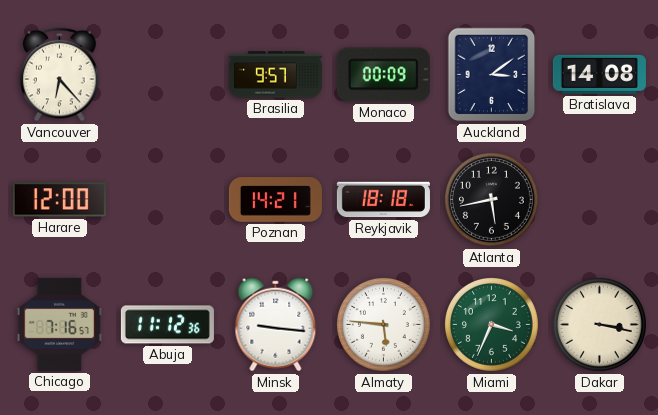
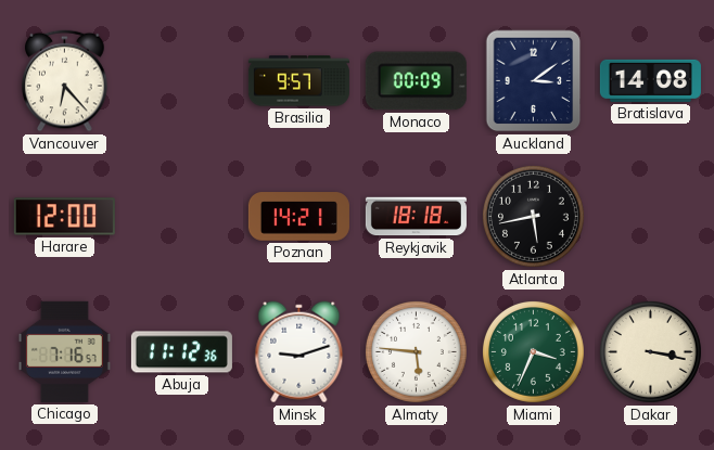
Minsk: 9:16 -> 9:12 (299, 352)
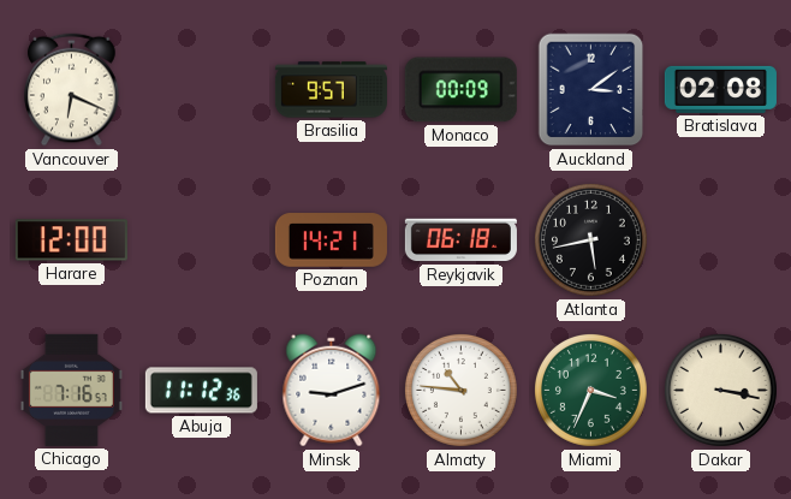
Vancouver: 6:23 -> 6:19 (72, 90)
Bratislava: 14:08 -> 02:08 (720, 89)
Reykjavik: 18:18 -> 06:18 (460, 240)
Almaty: 5:46 -> 10:46 (460, 390)
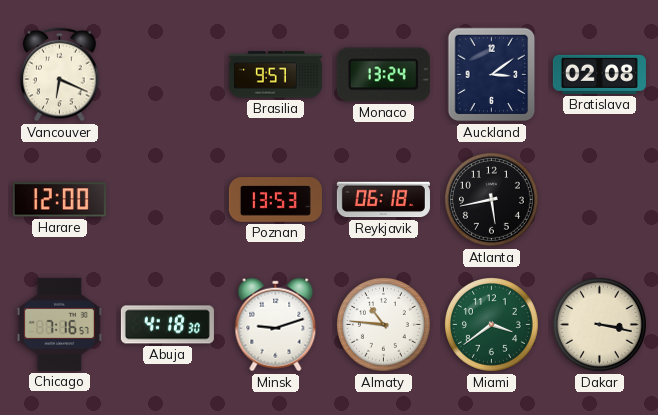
Monaco: 00:09 -> 13:24 (383, 75)
Poznan: 14:21 -> 13:53 (275, 200)
Abuja: 11:12 -> 4:18 (167, 325)
Miami: 3:34 -> 3:39 (491, 324)
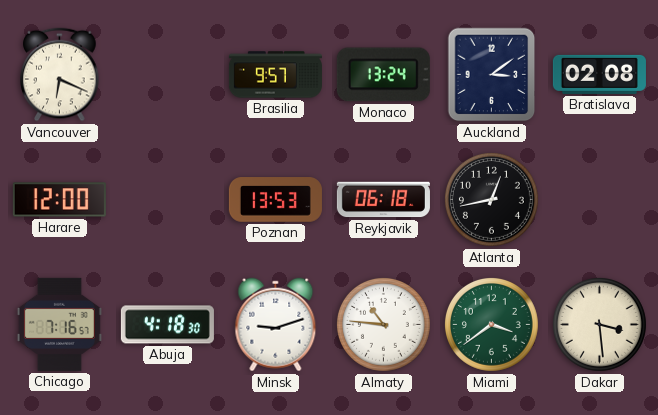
Atlanta: 5:43 -> 12:43 (491, 199)
Dakar: 3:17 -> 3:29 (599, 324)
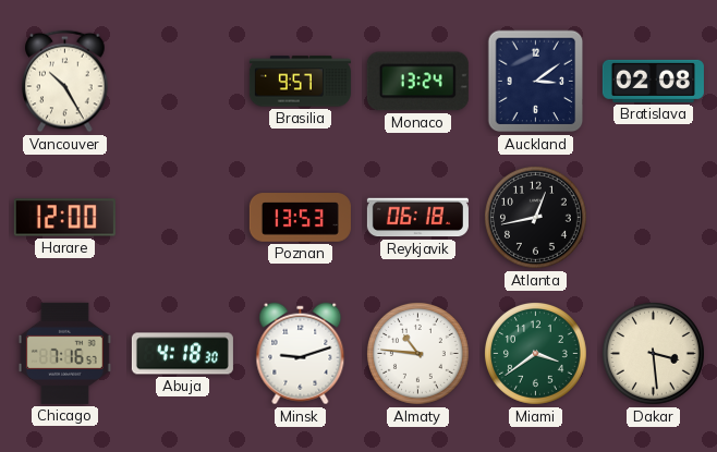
Vancouver: 6:19 -> 10:25 (65, 82)
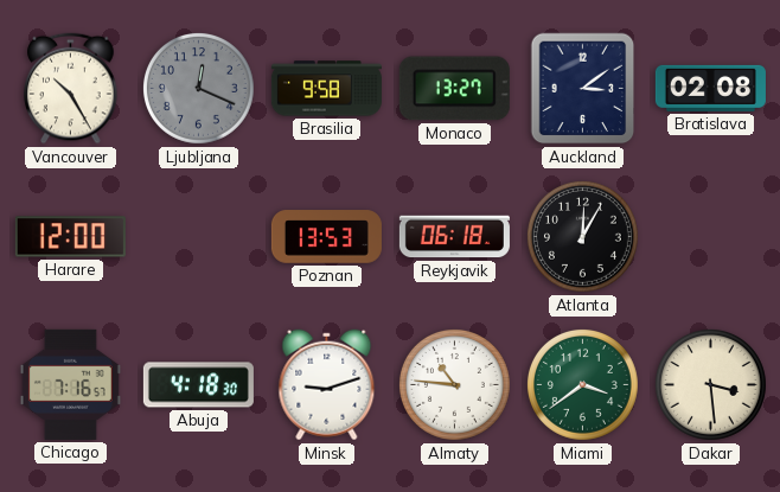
Ljubljana: none -> 12:19 (198, 88)
Brasilia: 9:57 -> 9:58 (326, 89)
Monaco: 13:24 -> 13:27 (454, 89)
Atlanta: 12:43 -> 12:05 (582, 236)
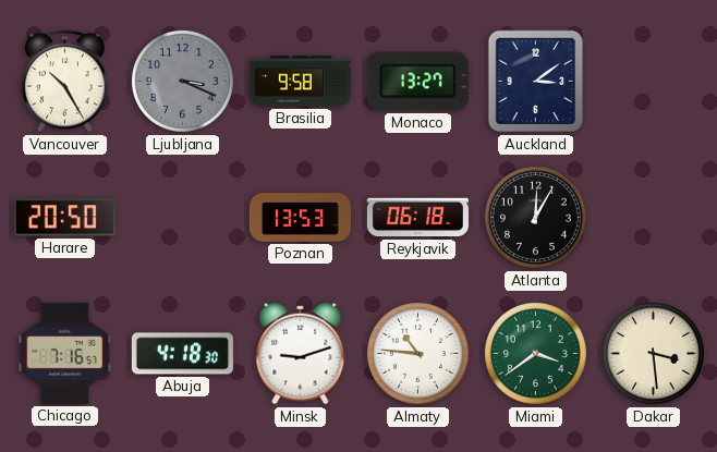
Ljubljana: 12:19 -> 3:19 (182, 81)
Bratislava: 02:08 -> none (710, 88)
Harare: 12:00 -> 20:50 (64, 218)
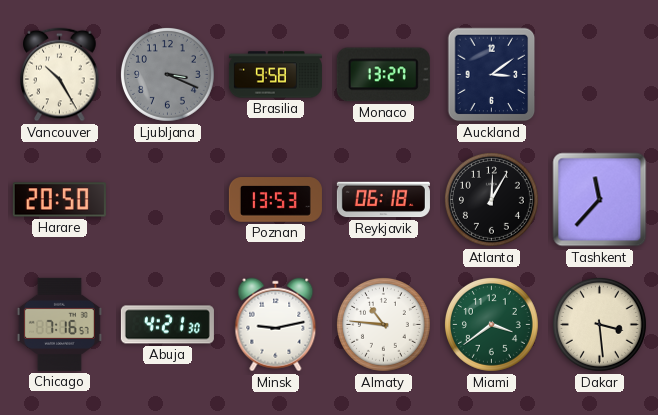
Tashkent: none -> 11:37 (600, 200)
Abuja: 4:18 -> 4:21 (167, 325)
Minsk: 9:12 -> 9:13 (276, 325)
